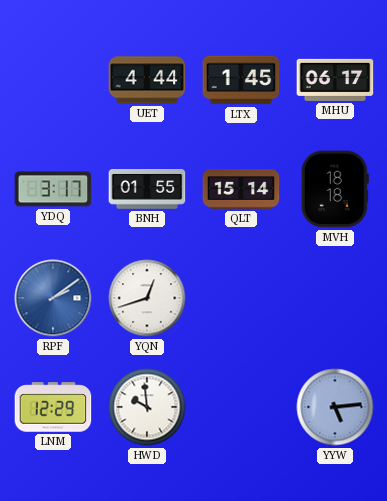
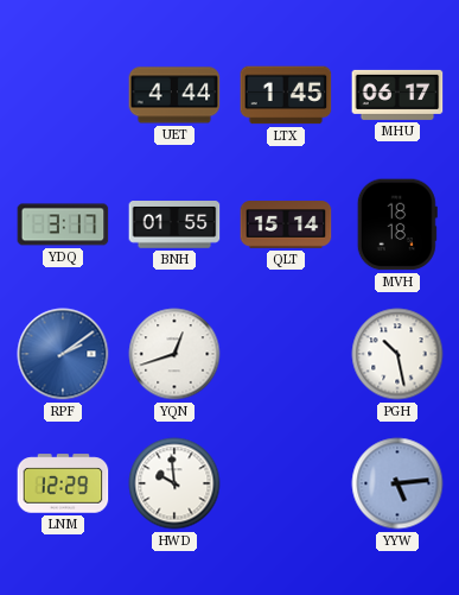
PGH: none -> 10:28 (397, 354)
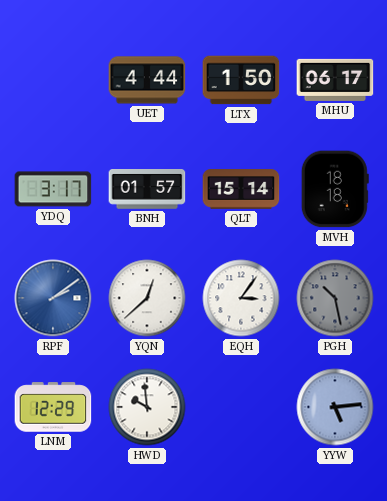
LTX: 1:45 -> 1:50 (241, 80)
BNH: 01:55 -> 01:57 (147, 190)
YQN: 12:42 -> 12:38 (147, 298)
EQH: none -> 3:06 (241, 298)
PGH dial: white -> grey (335, 298)
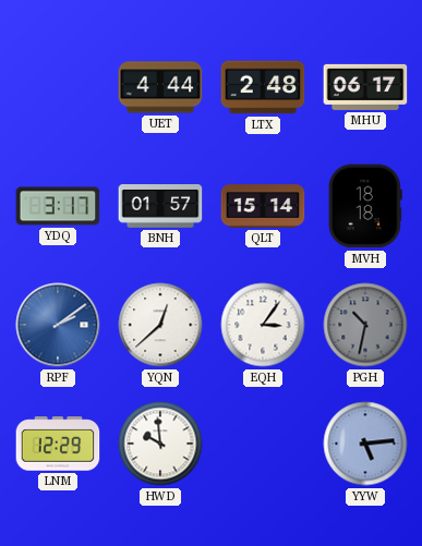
LTX: 1:50 -> 2:48 (263, 87)
PGH: 10:28 -> 10:32 (365, 325)
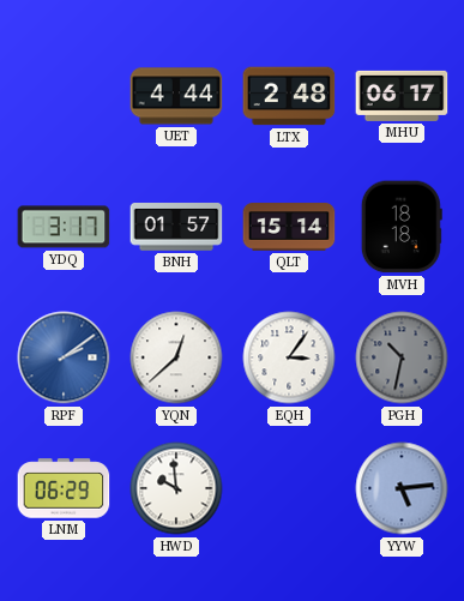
LNM: 12:29 -> 06:29 (64, 488)
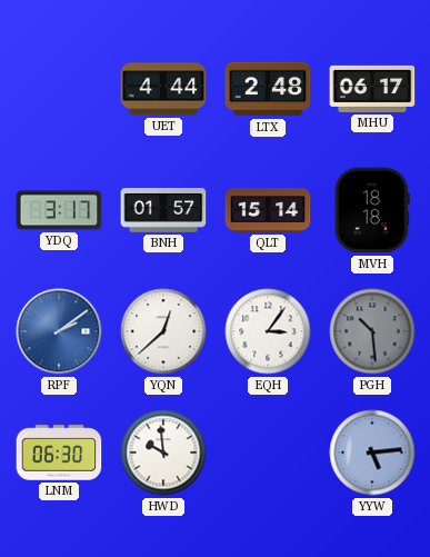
PGH: 10:32 -> 10:29 (372, 331)
LNM: 06:29 -> 06:30 (59, 452)
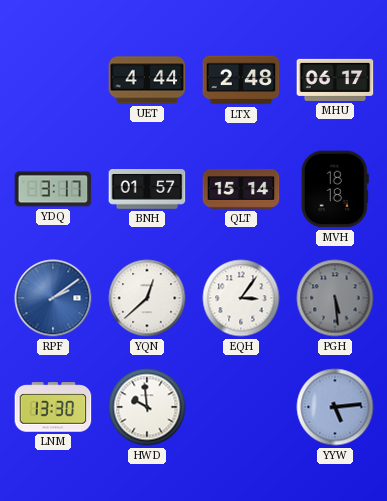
PGH: 10:29 -> 5:29 (335, 298)
LNM: 06:30 -> 13:30 (53, 407)
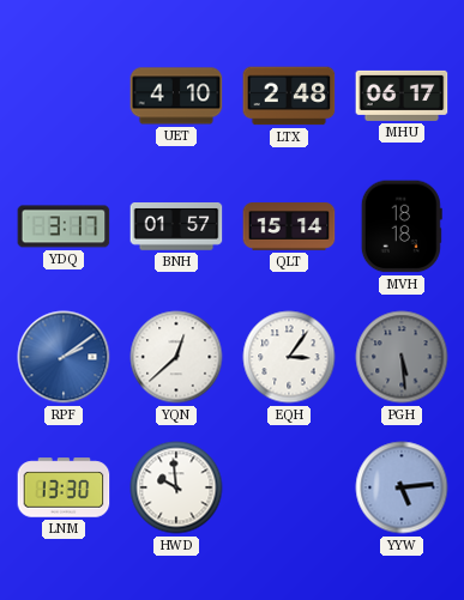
UET: 4:44 -> 4:10 (176, 96)
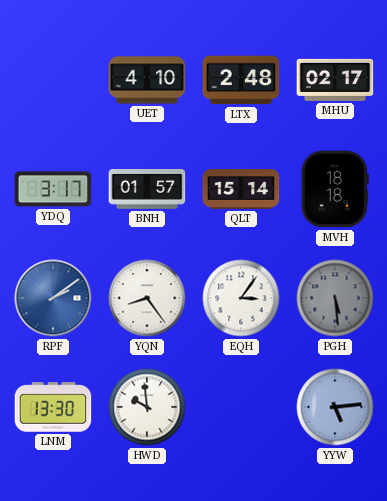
MHU: 06:17 -> 02:17 (335, 80)
YQN: 12:38 -> 8:24 (147, 298)
